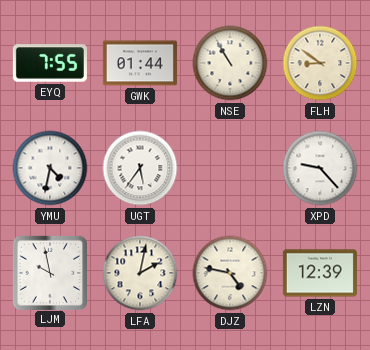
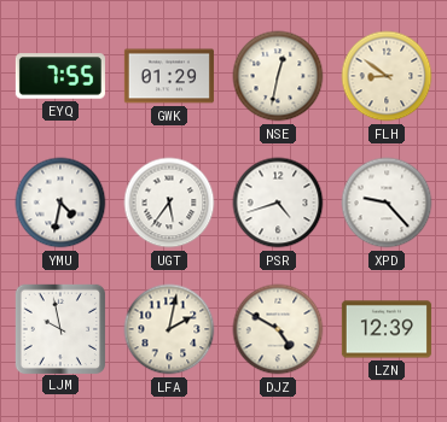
GWK: 01:44 -> 01:29 (169, 76)
NSE: 10:55 -> 12:32 (278, 76)
PSR: none -> 4:42 (278, 203)
DJZ: 4:47 -> 4:50 (278, 329)
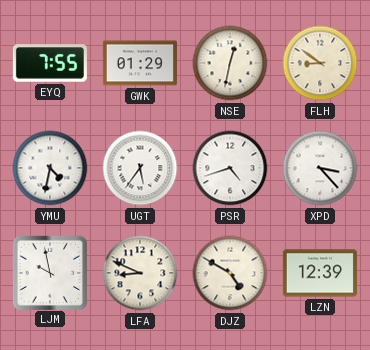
XPD: 9:23 -> 3:23 (320, 168)
LFA: 2:02 -> 8:49 (140, 273)
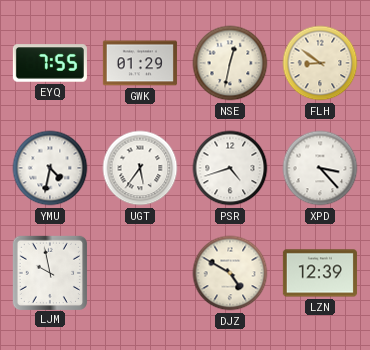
LFA: 8:49 -> none (140, 273)
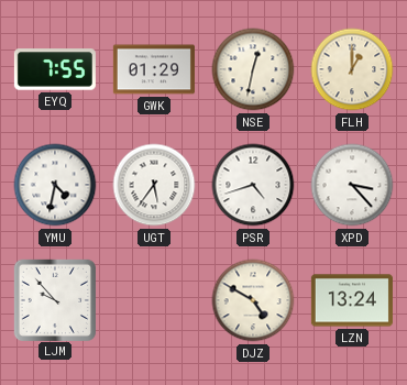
FLH: 8:51 -> 1:00 (352, 69)
LJM: 9:58 -> 9:53 (54, 299)
LZN: 12:39 -> 13:24 (352, 300)
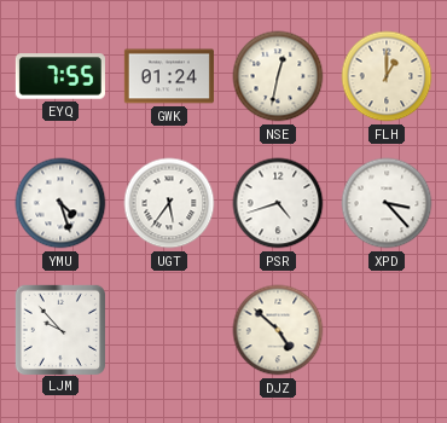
GWK: 01:29 -> 01:24 (169, 76)
YMU: 4:32 -> 4:27 (60, 203)
DJZ: 4:50 -> 4:52 (278, 330)
LZN: 13:24 -> none (352, 300)
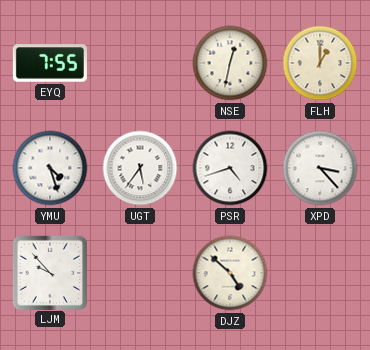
GWK: 01:24 -> none (169, 76)
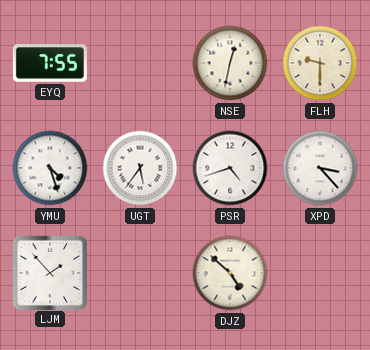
FLH: 1:00 -> 9:30 (320, 63)
LJM: 9:53 -> 1:53 (49, 272)
